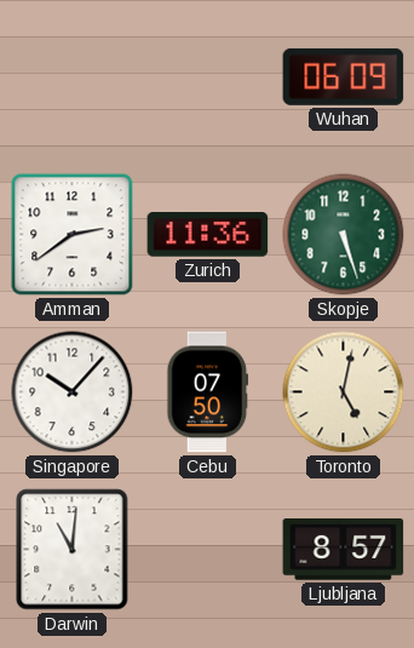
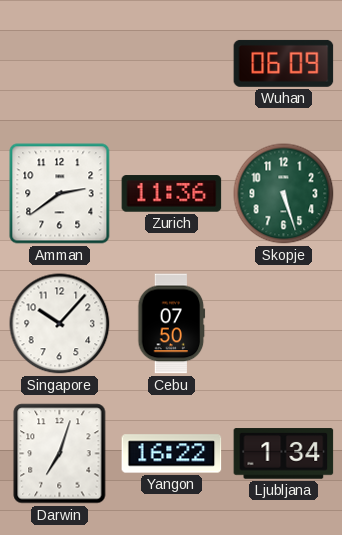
Toronto: 5:02 -> none (344, 392)
Darwin: 11:01 -> 7:03 (60, 454)
Yangon: none -> 16:22 (172, 454)
Ljubljana: 8:57 -> 1:34 (284, 454)
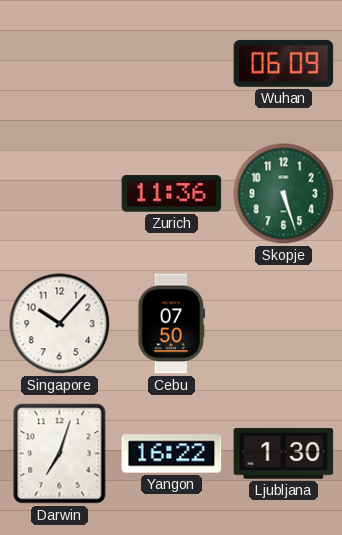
Amman: 2:39 -> none (60, 194)
Ljubljana: 1:34 -> 1:30 (284, 454)
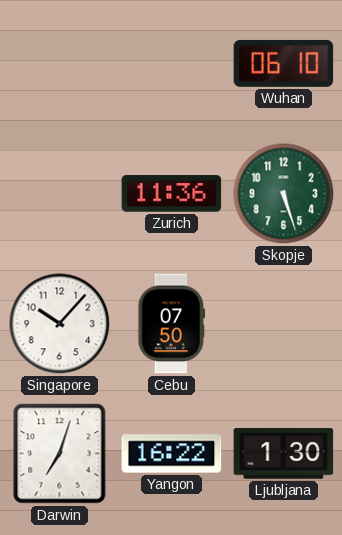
Wuhan: 06:09 -> 06:10 (284, 63)
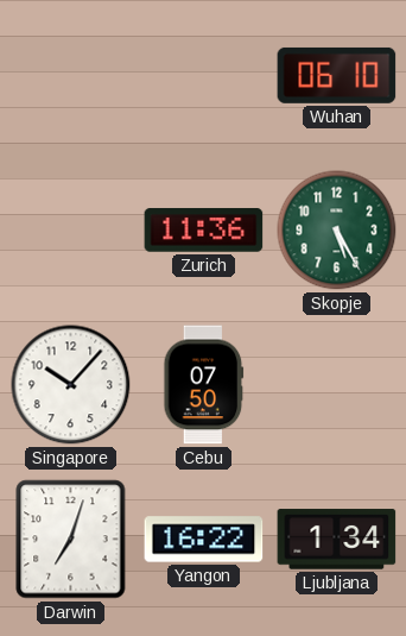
Skopje: 5:27 -> 5:25 (337, 231)
Ljubljana: 1:30 -> 1:34 (337, 540)
